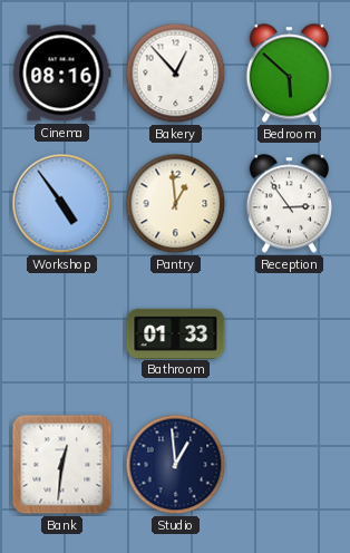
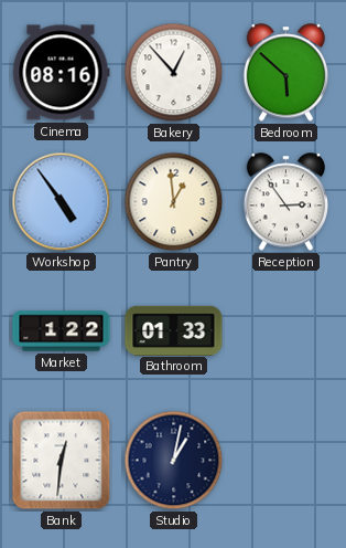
Market: none -> 1:22 (62, 331)
Studio: 12:59 -> 1:02 (174, 461)
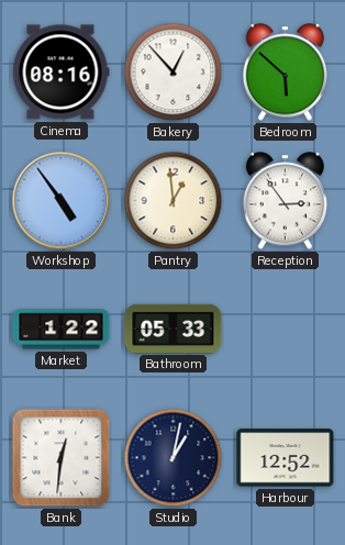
Bathroom: 01:33 -> 05:33 (174, 329)
Harbour: none -> 12:52 (286, 458)
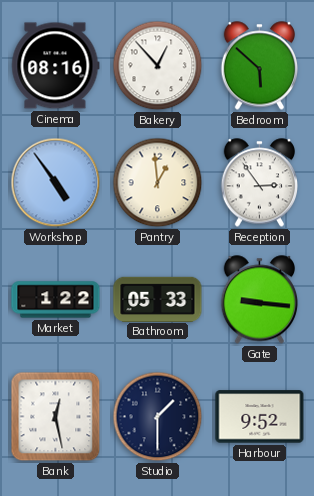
Gate: none -> 9:16 (260, 300)
Bank: 12:31 -> 12:28 (56, 417)
Studio: 1:02 -> 1:30 (158, 417)
Harbour: 12:52 -> 9:52 (260, 417)
